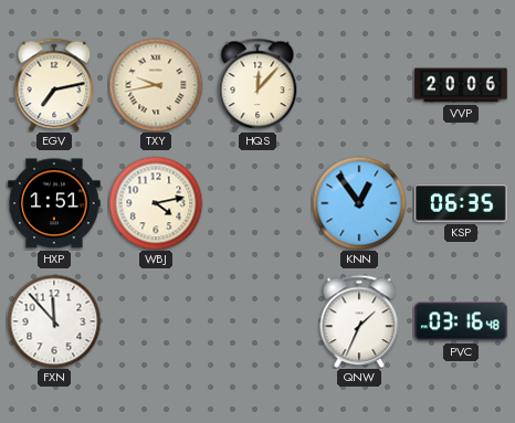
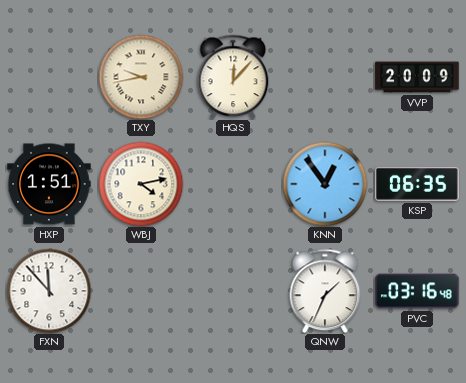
EGV: 7:13 -> none (54, 85)
VVP: 20:06 -> 20:09 (417, 77)
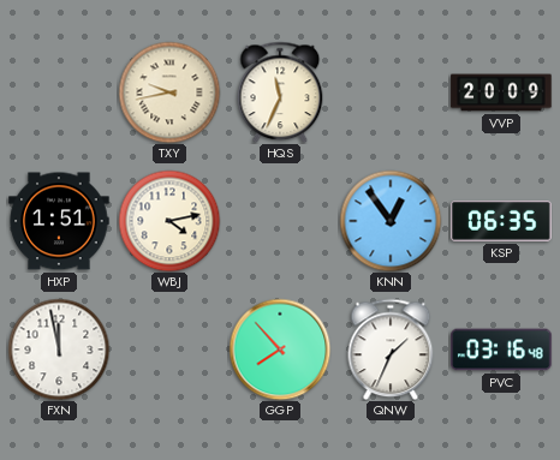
HQS: 12:07 -> 11:34 (280, 92)
FXN: 11:53 -> 11:58 (59, 350)
GGP: none -> 7:53 (280, 350)
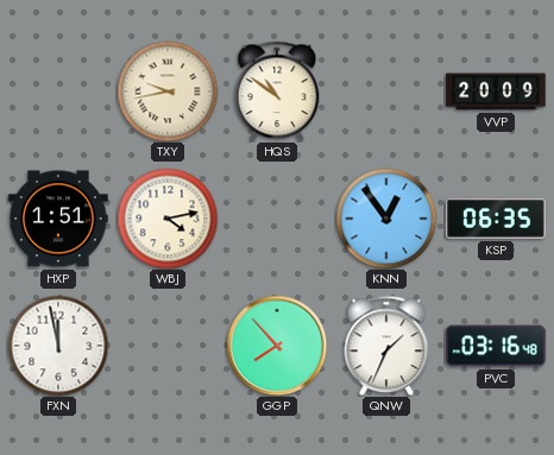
HQS: 11:34 -> 10:51 (277, 91)
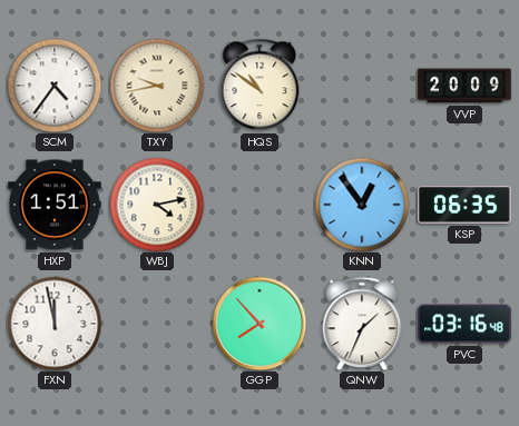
SCM: none -> 4:36 (55, 86)
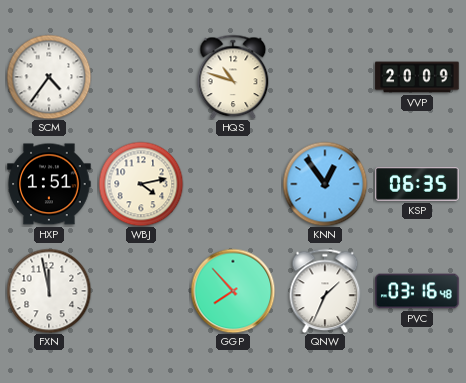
TXY: 9:43 -> none (157, 86)
HQS: 10:51 -> 10:48 (233, 77)
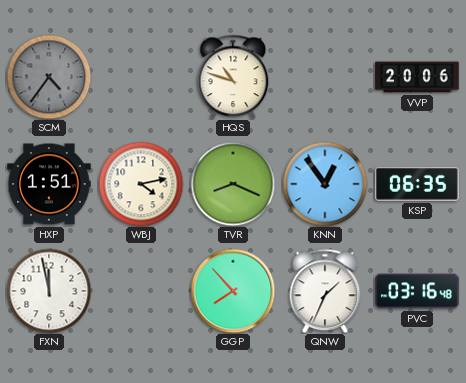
SCM dial: white -> grey (49, 77)
VVP: 20:09 -> 20:06 (417, 77)
TVR: none -> 8:19 (233, 184)
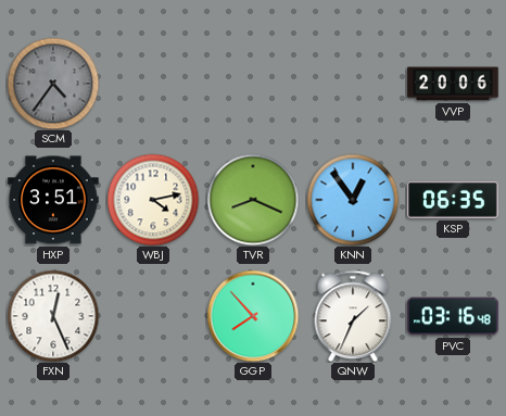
HQS: 10:48 -> none (233, 77)
HXP: 1:51 -> 3:51 (53, 200)
FXN: 11:58 -> 12:26 (53, 316)
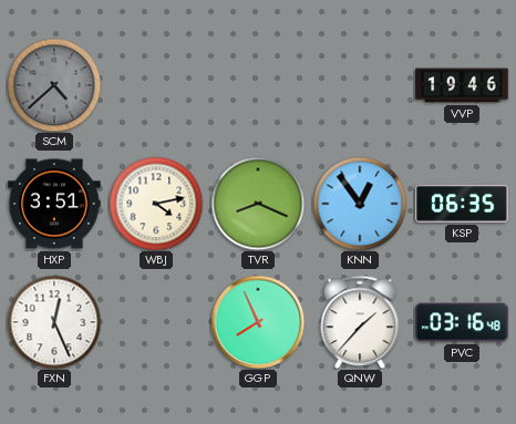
SCM: 4:36 -> 4:38 (54, 85)
VVP: 20:06 -> 19:46 (462, 85)
GGP: 7:53 -> 7:56 (258, 322)
QNW: 1:34 -> 1:37 (360, 322)
